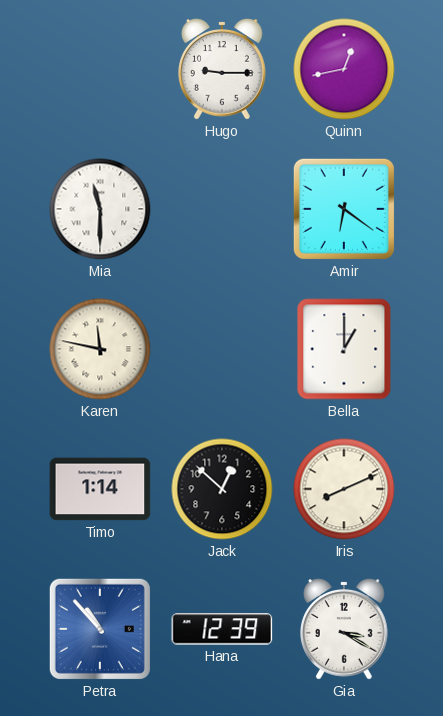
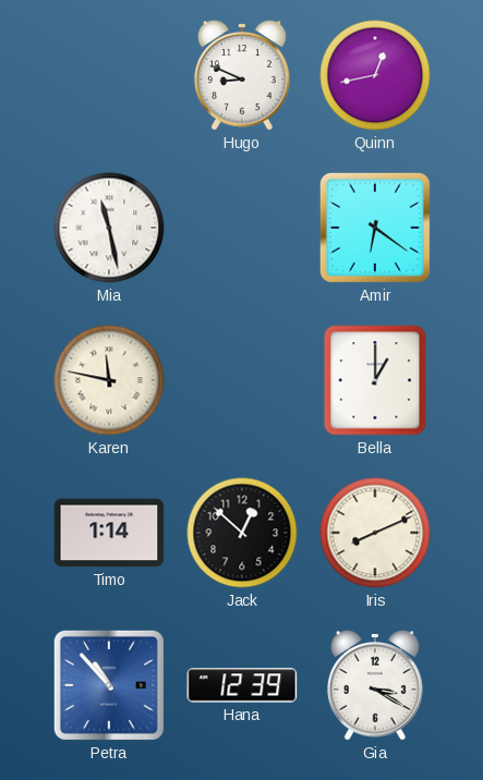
Hugo: 9:15 -> 8:49 (243, 75)
Mia: 11:30 -> 11:28 (109, 228)
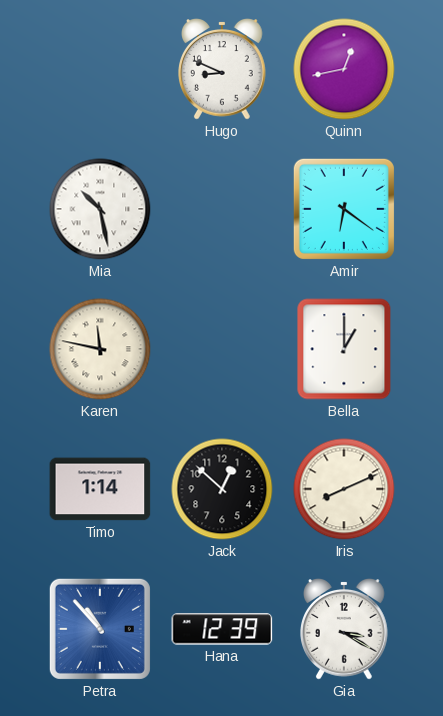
Mia: 11:28 -> 10:28 (100, 209)
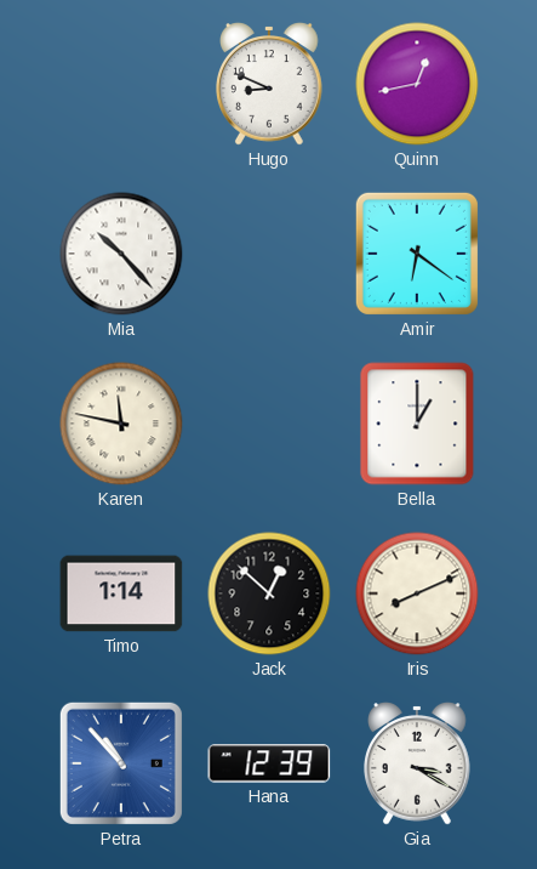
Mia: 10:28 -> 10:23 (121, 254)
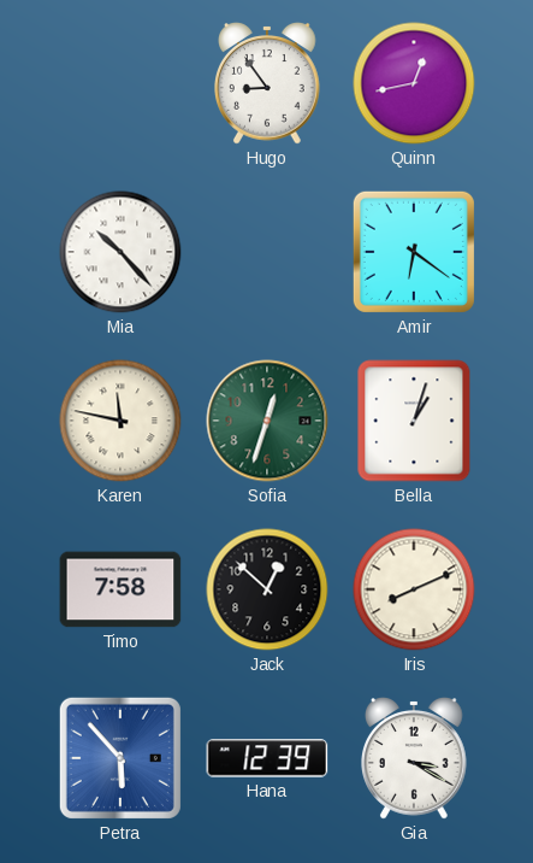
Hugo: 8:49 -> 8:54 (268, 83)
Sofia: none -> 12:33 (267, 421)
Bella: 1:00 -> 1:03 (414, 421)
Timo: 1:14 -> 7:58 (120, 589)
Petra: 10:53 -> 5:53 (120, 758)
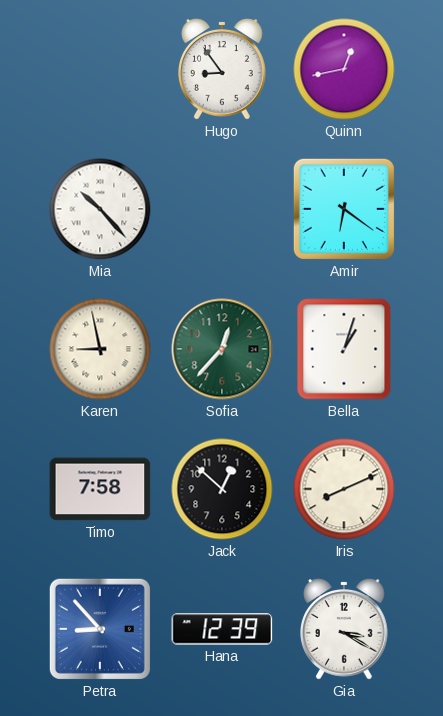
Karen: 11:47 -> 8:58 (100, 349)
Sofia: 12:33 -> 12:37 (222, 349)
Petra: 5:53 -> 8:53 (100, 629)
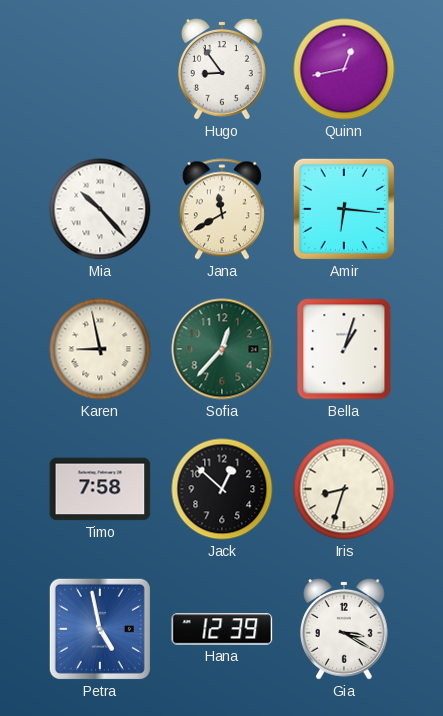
Jana: none -> 11:40 (222, 209)
Amir: 6:21 -> 6:16 (344, 209)
Iris: 8:11 -> 8:33 (344, 489)
Petra: 8:53 -> 4:58 (100, 629)
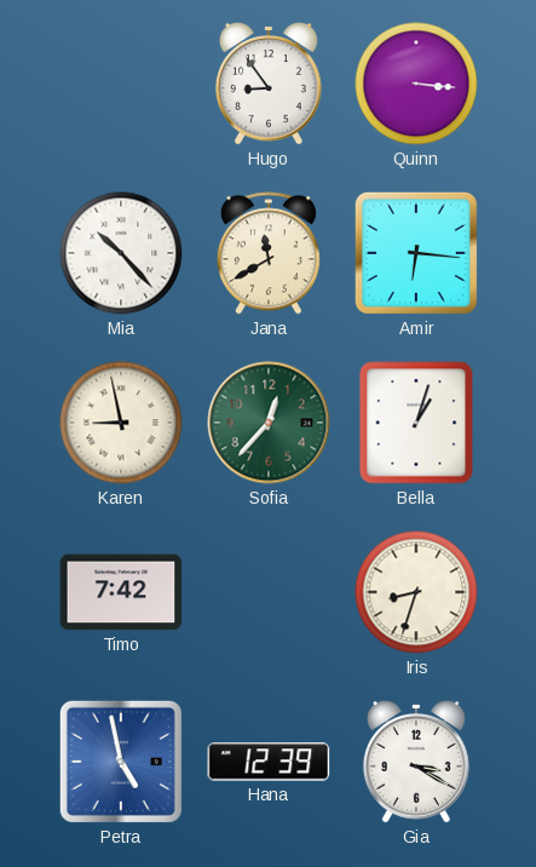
Quinn: 12:43 -> 3:16 (416, 84)
Timo: 7:58 -> 7:42 (121, 592)
Jack: 12:52 -> none (222, 489)
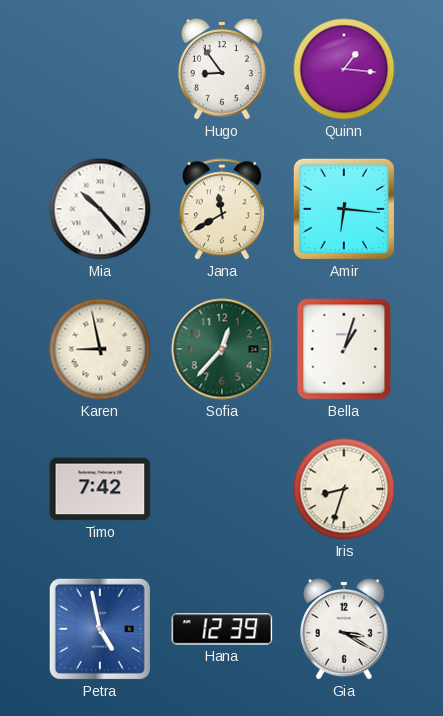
Quinn: 3:16 -> 1:16 (344, 69)
